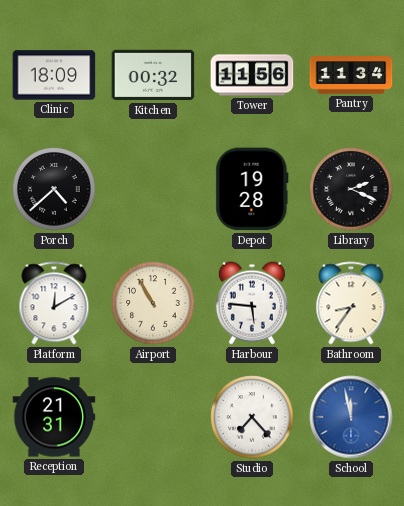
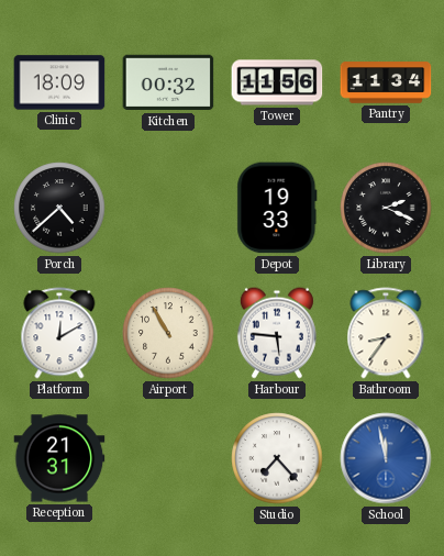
Depot: 19:28 -> 19:33 (277, 208)
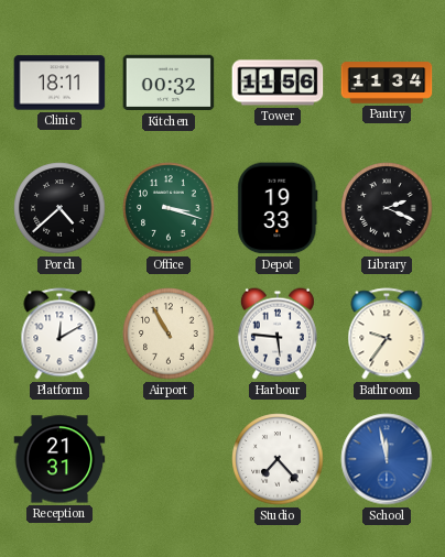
Clinic: 18:09 -> 18:11 (59, 83)
Office: none -> 3:18 (169, 208)
Bathroom: 8:36 -> 9:36 (387, 334)
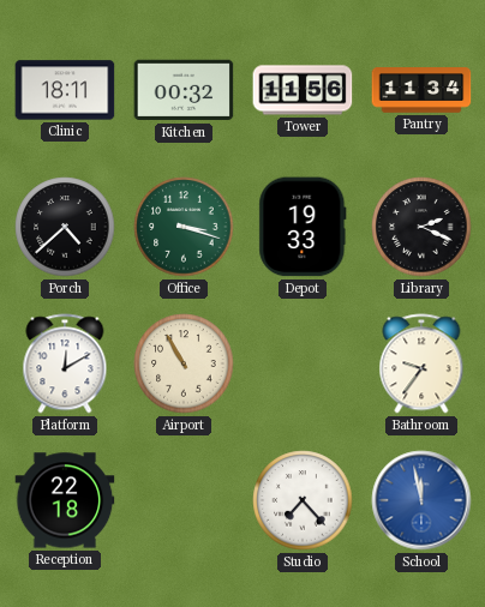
Harbour: 5:46 -> none (278, 334)
Reception: 21:31 -> 22:18 (65, 500)
